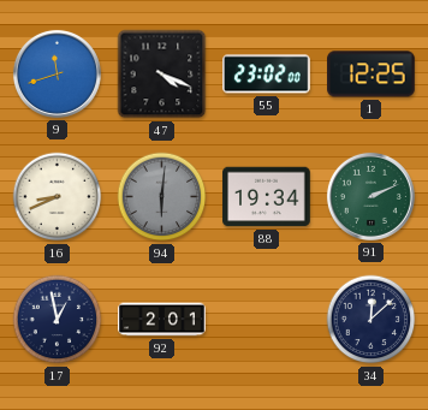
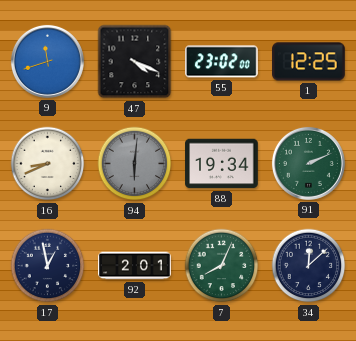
7: none -> 8:04 (222, 266)
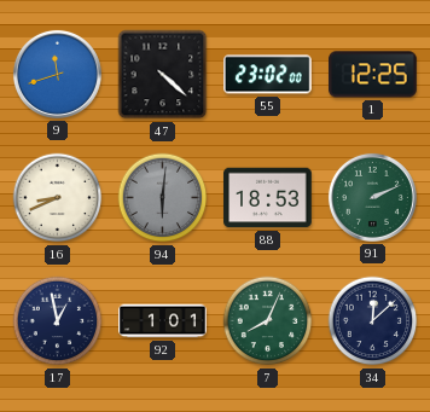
47: 4:19 -> 4:22 (163, 75)
88: 19:34 -> 18:53 (268, 198)
92: 2:01 -> 1:01 (163, 321)
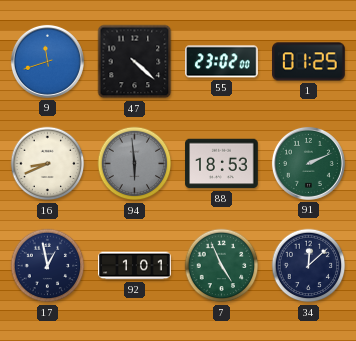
1: 12:25 -> 01:25 (309, 62)
94: 6:01 -> 5:59 (135, 164)
7: 8:04 -> 4:56 (222, 266)
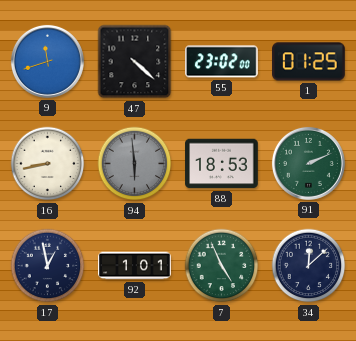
16: 8:41 -> 8:43 (48, 164)
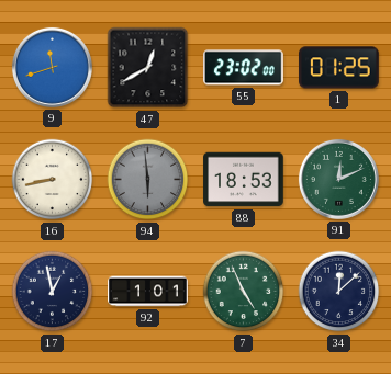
47: 4:22 -> 12:40 (148, 68)
91: 2:11 -> 12:11 (338, 179)
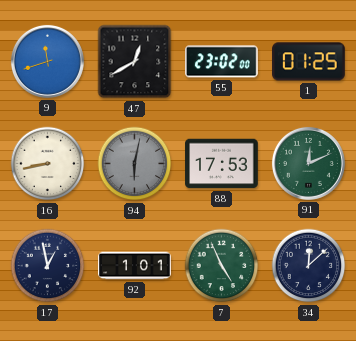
94: 5:59 -> 6:02 (135, 164)
88: 18:53 -> 17:53 (222, 164)
